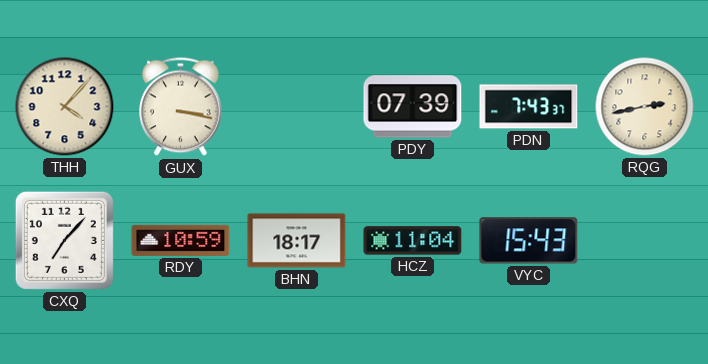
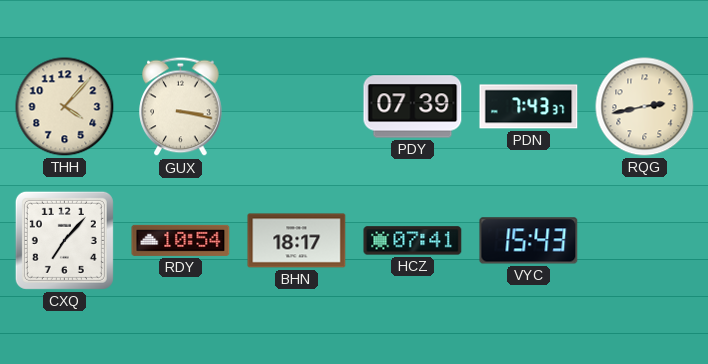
RDY: 10:59 -> 10:54 (181, 240)
HCZ: 11:04 -> 07:41 (413, 241)
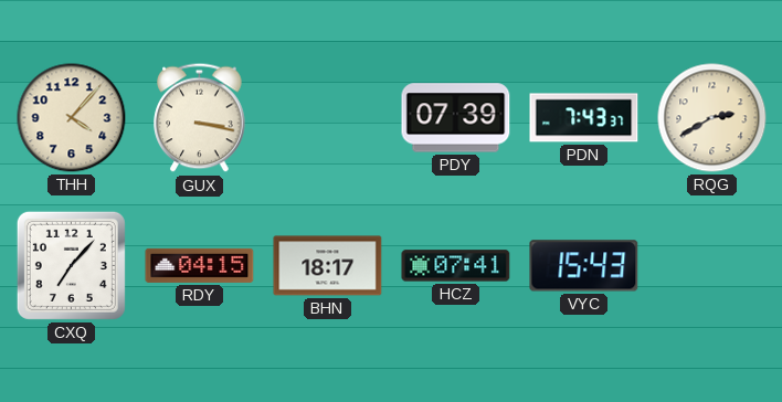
RQG: 2:43 -> 2:40 (712, 118)
RDY: 10:54 -> 04:15 (200, 265)
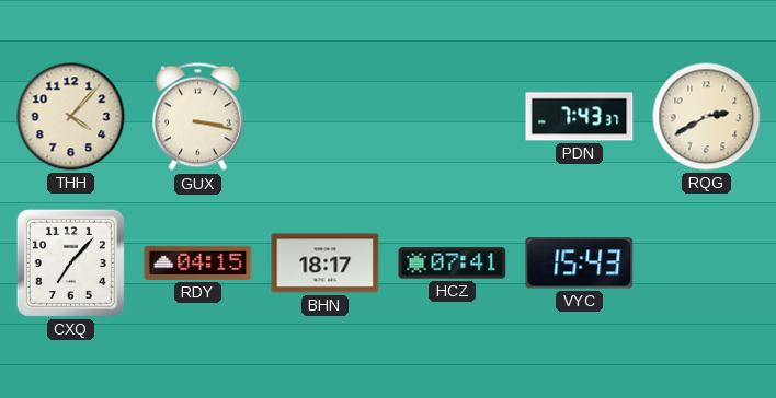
PDY: 07:39 -> none (456, 118)
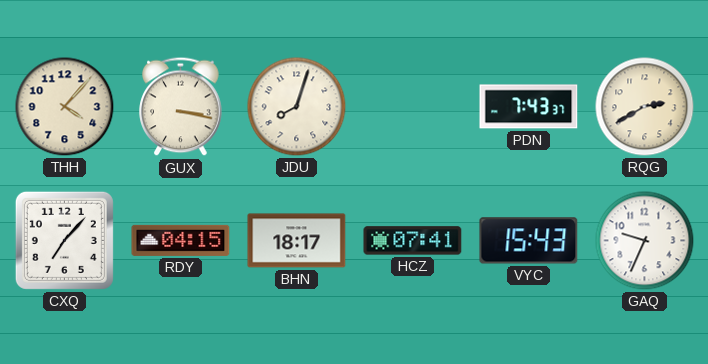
JDU: none -> 8:03 (297, 107)
GAQ: none -> 9:34 (645, 241)
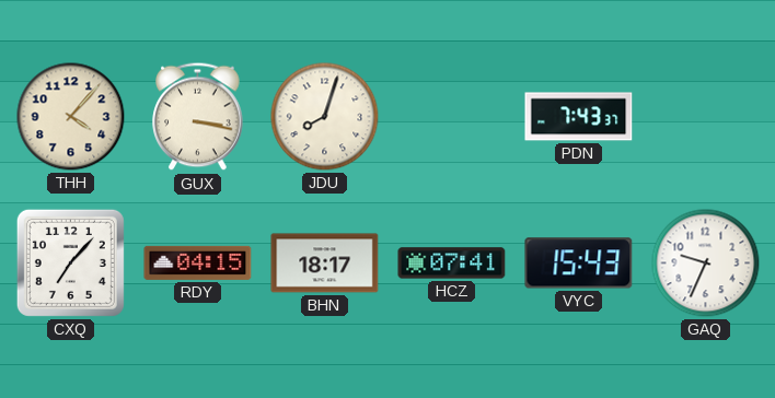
RQG: 2:40 -> none (645, 107)
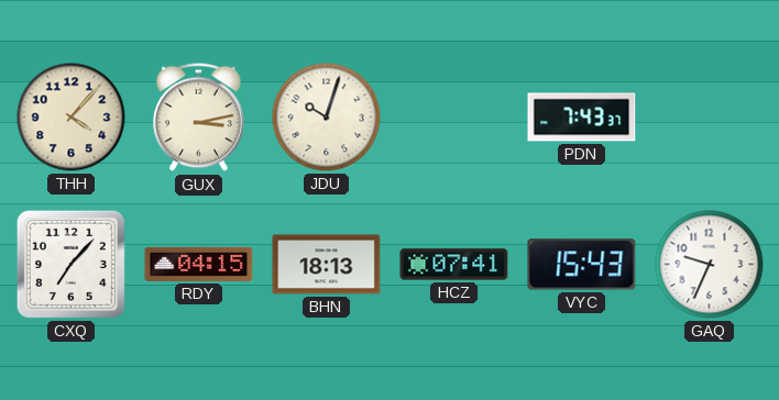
GUX: 3:17 -> 3:13 (199, 118)
JDU: 8:03 -> 10:03 (327, 118)
BHN: 18:17 -> 18:13 (327, 265)
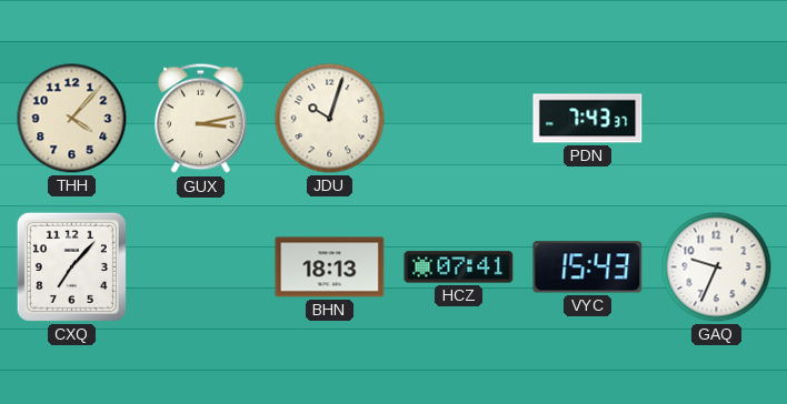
RDY: 04:15 -> none (199, 264)
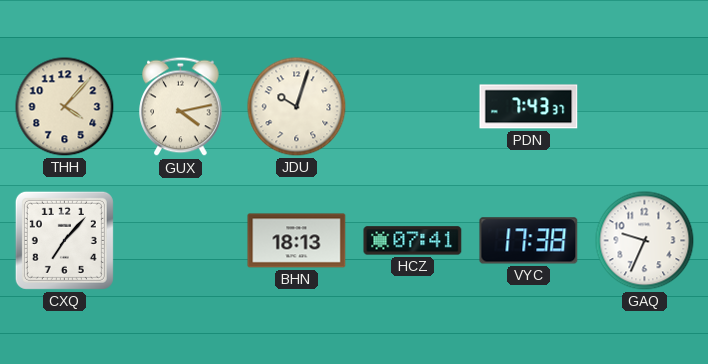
GUX: 3:13 -> 4:13 (181, 107)
VYC: 15:43 -> 17:38 (529, 241)
